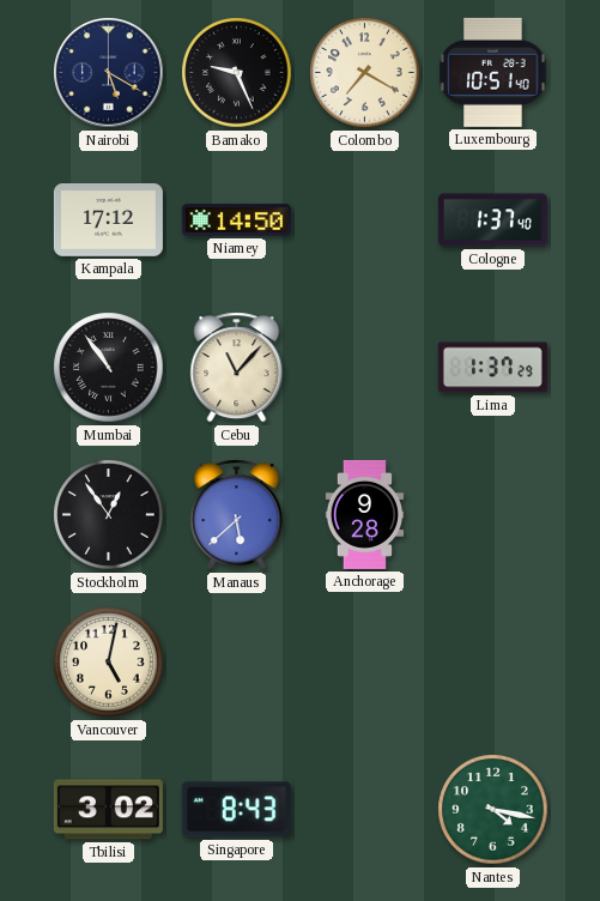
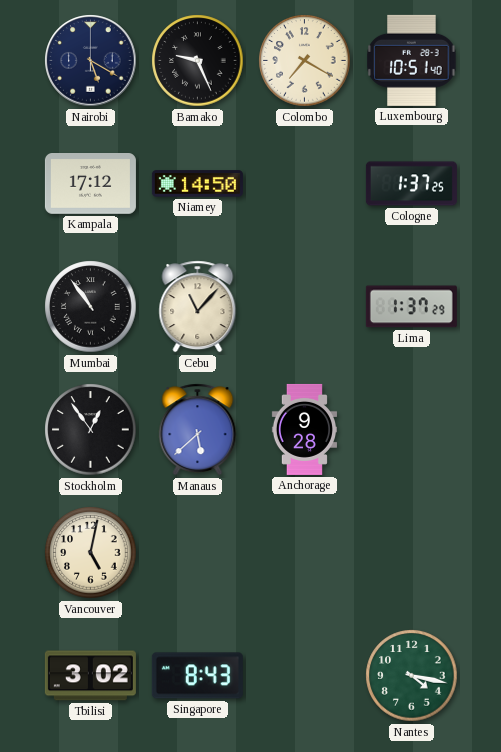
Cologne: 1:37:40 -> 1:37:25 (411, 184)
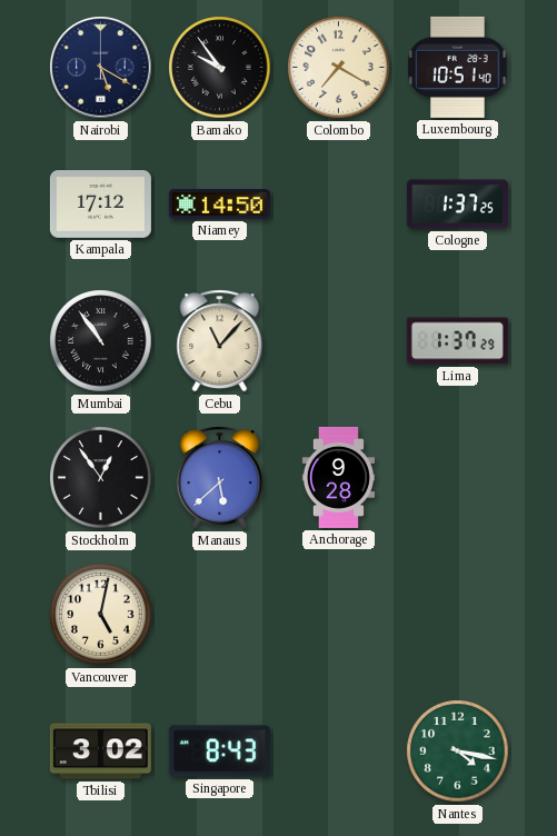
Bamako: 9:26 -> 9:54 (220, 68)
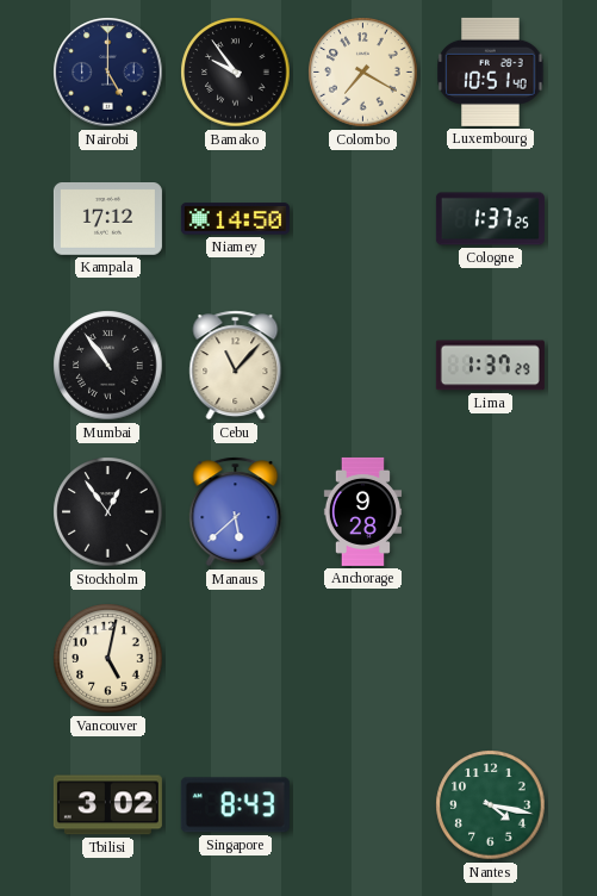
Nairobi: 5:20 -> 5:00 (108, 73)
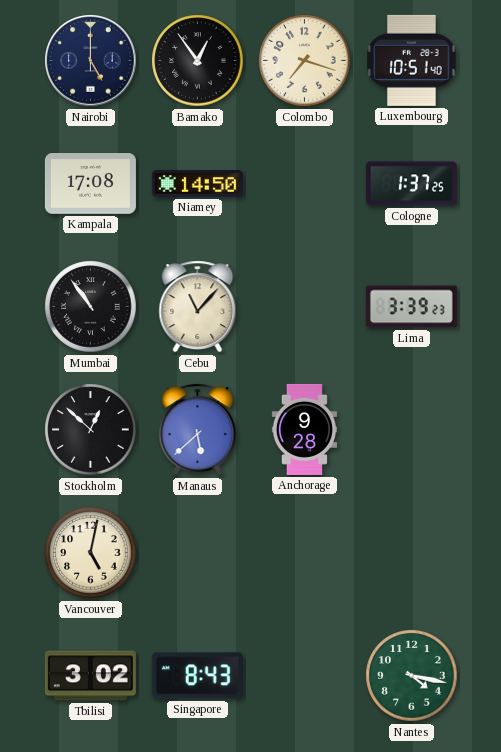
Bamako: 9:54 -> 12:54 (198, 61)
Colombo: 7:20 -> 7:18 (305, 61)
Kampala: 17:12 -> 17:08 (90, 184)
Lima: 1:37 -> 3:39 (411, 307)
Stockholm: 12:54 -> 12:52 (91, 430)
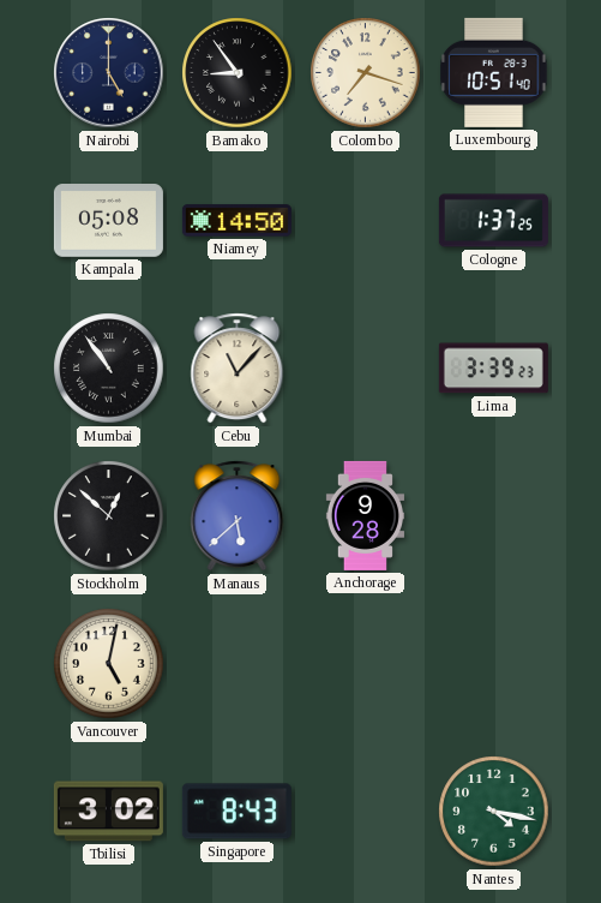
Bamako: 12:54 -> 8:54 (238, 73)
Kampala: 17:08 -> 05:08 (108, 221)
